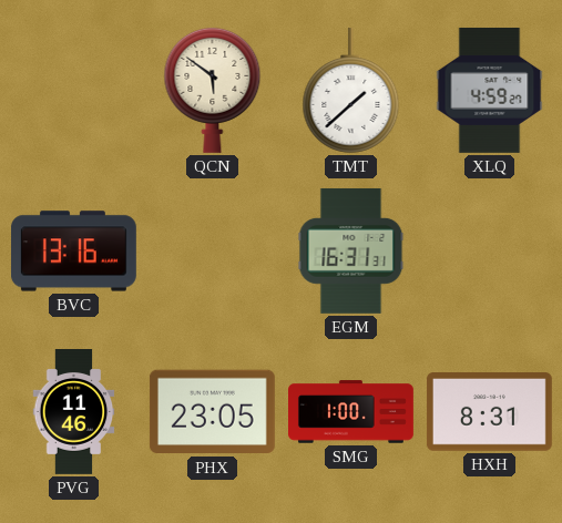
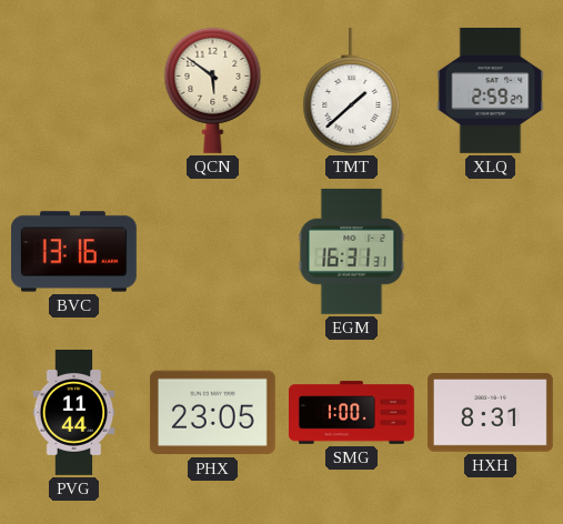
XLQ: 4:59 -> 2:59 (491, 91)
PVG: 11:46 -> 11:44 (74, 413)
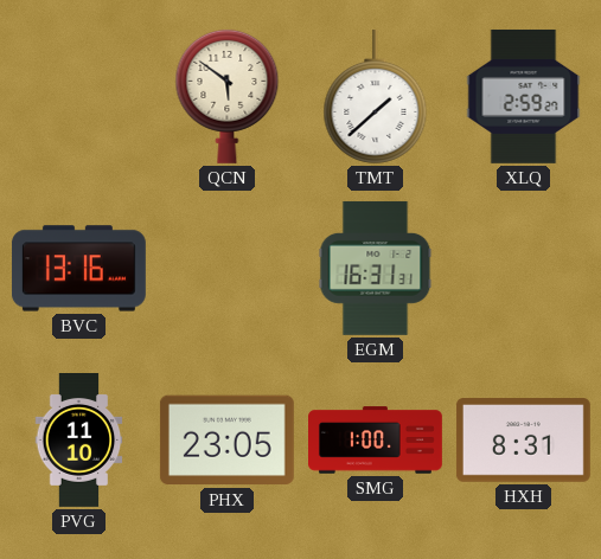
PVG: 11:44 -> 11:10 (79, 441)
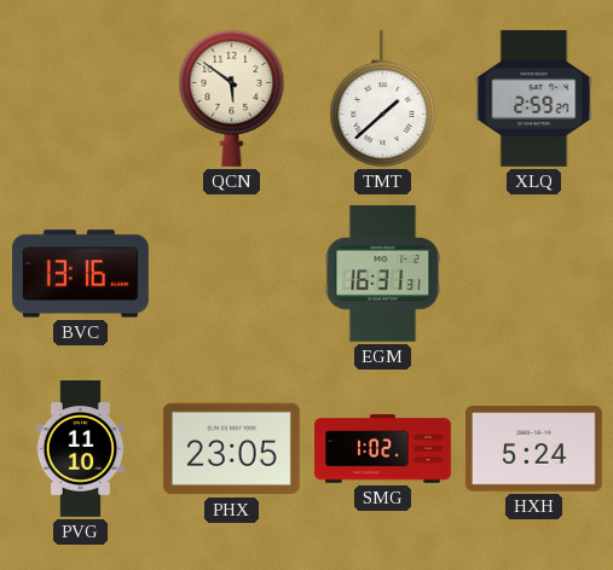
SMG: 1:00 -> 1:02 (383, 449)
HXH: 8:31 -> 5:24 (533, 449)
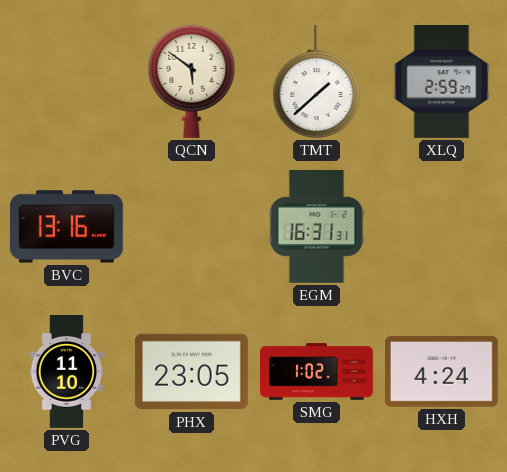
HXH: 5:24 -> 4:24 (441, 372)
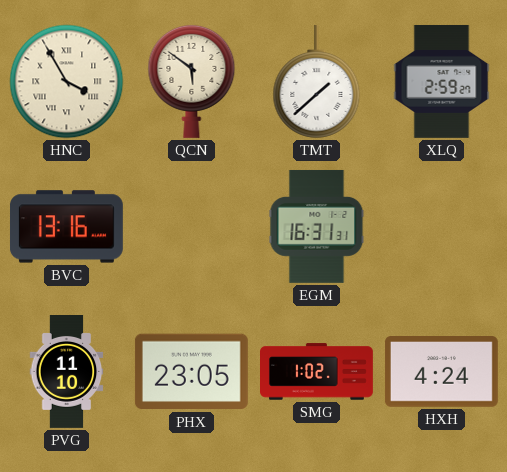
HNC: none -> 3:55 (67, 82)
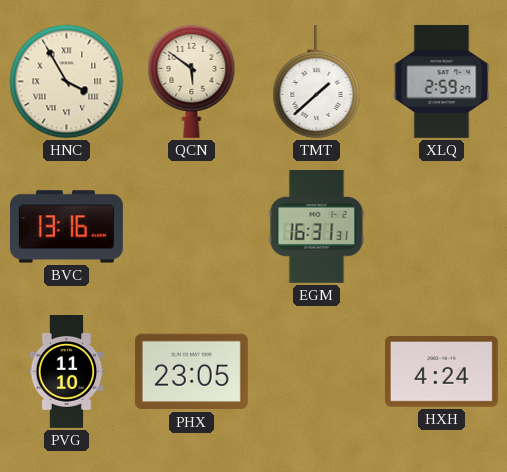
SMG: 1:02 -> none (317, 372)
